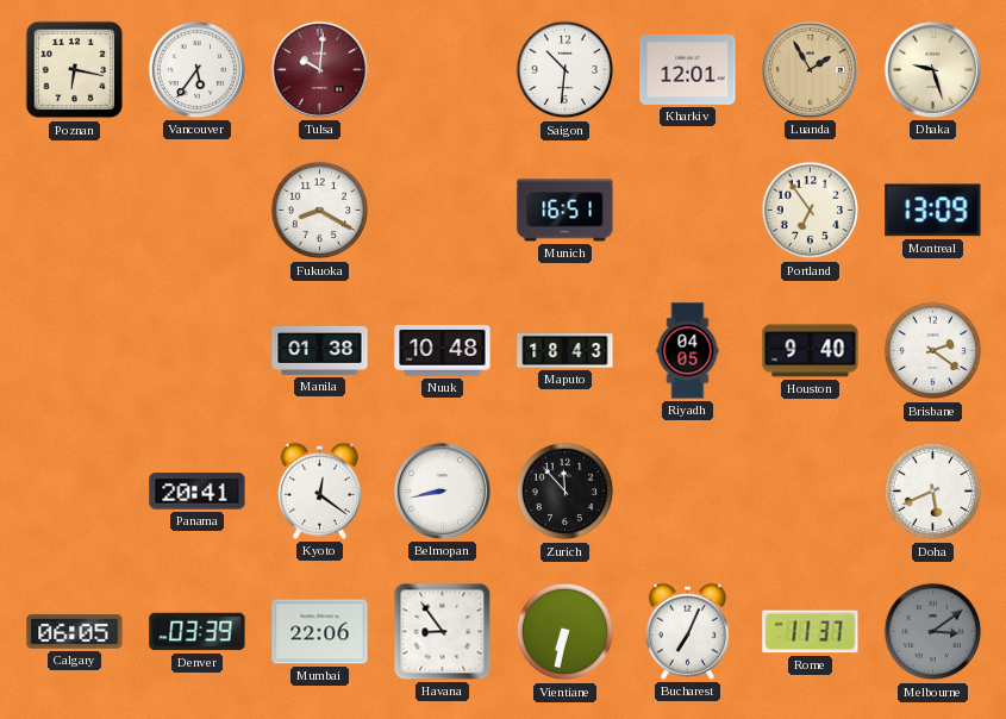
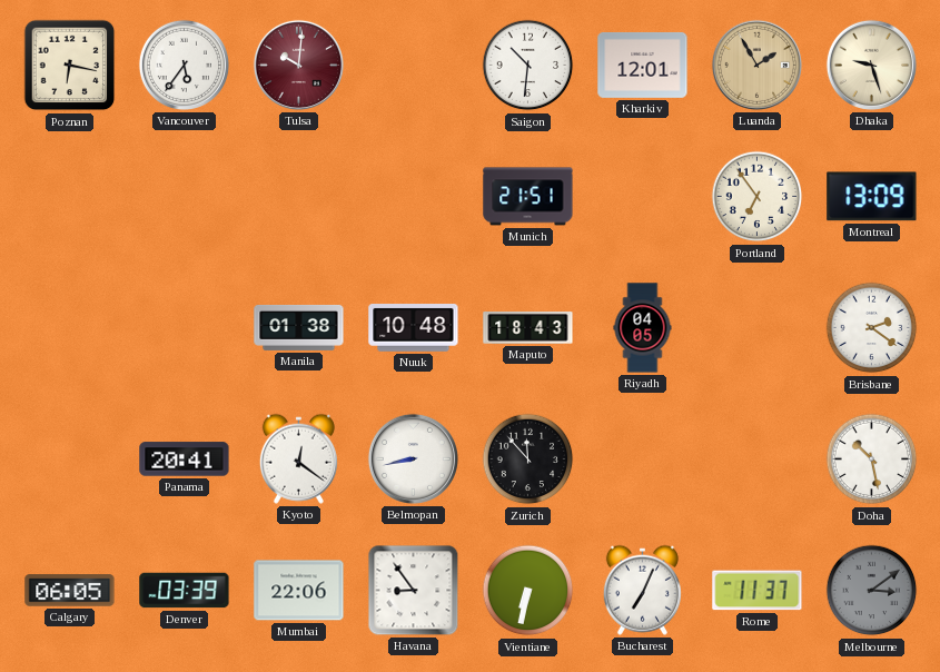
Fukuoka: 8:20 -> none (320, 211)
Munich: 16:51 -> 21:51 (528, 197)
Houston: 9:40 -> none (811, 351)
Doha: 5:41 -> 10:28 (872, 459)
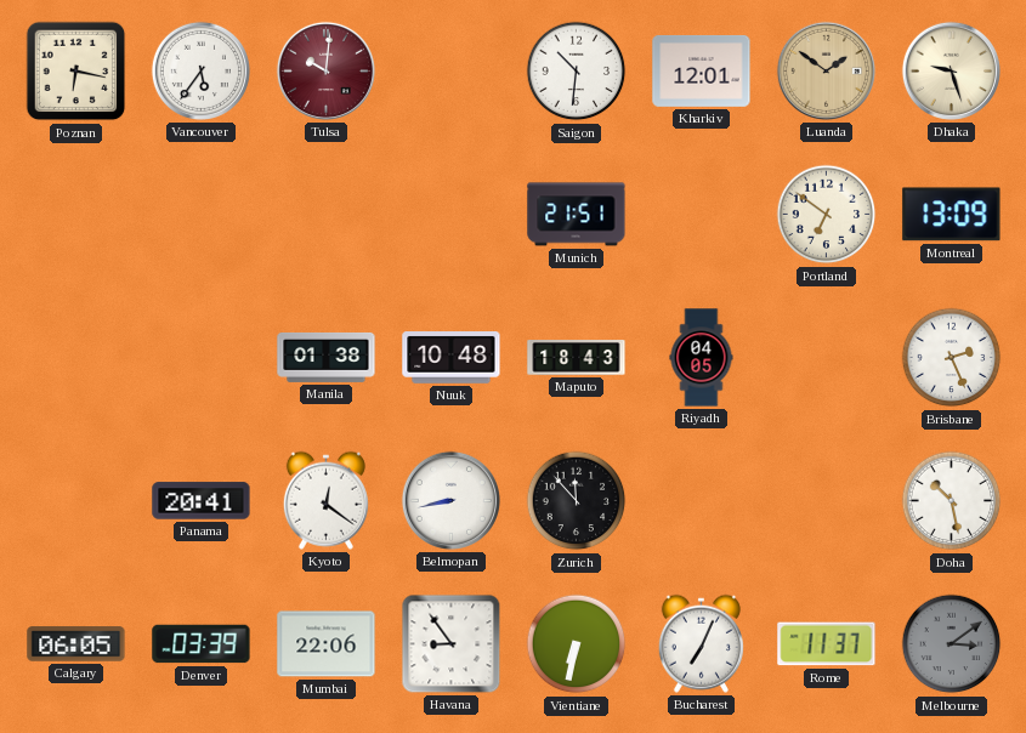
Luanda: 1:55 -> 1:51 (826, 70)
Portland: 6:54 -> 6:51 (827, 215)
Brisbane: 2:21 -> 2:26 (952, 358)
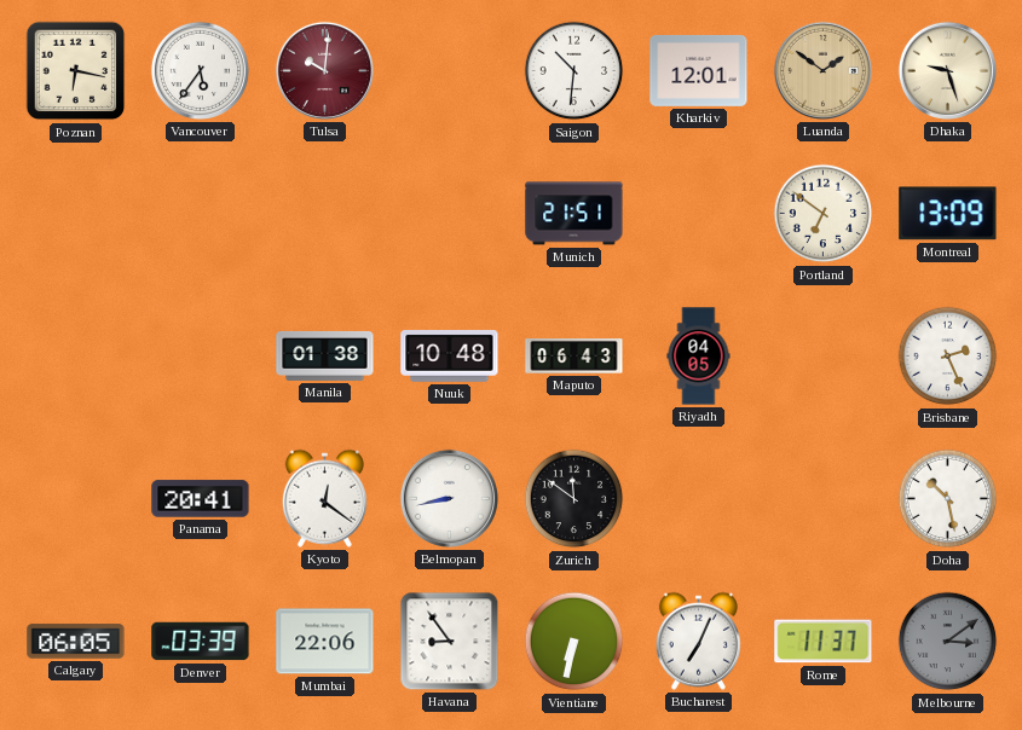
Maputo: 18:43 -> 06:43 (574, 357)
Zurich: 11:53 -> 11:51 (574, 499)
